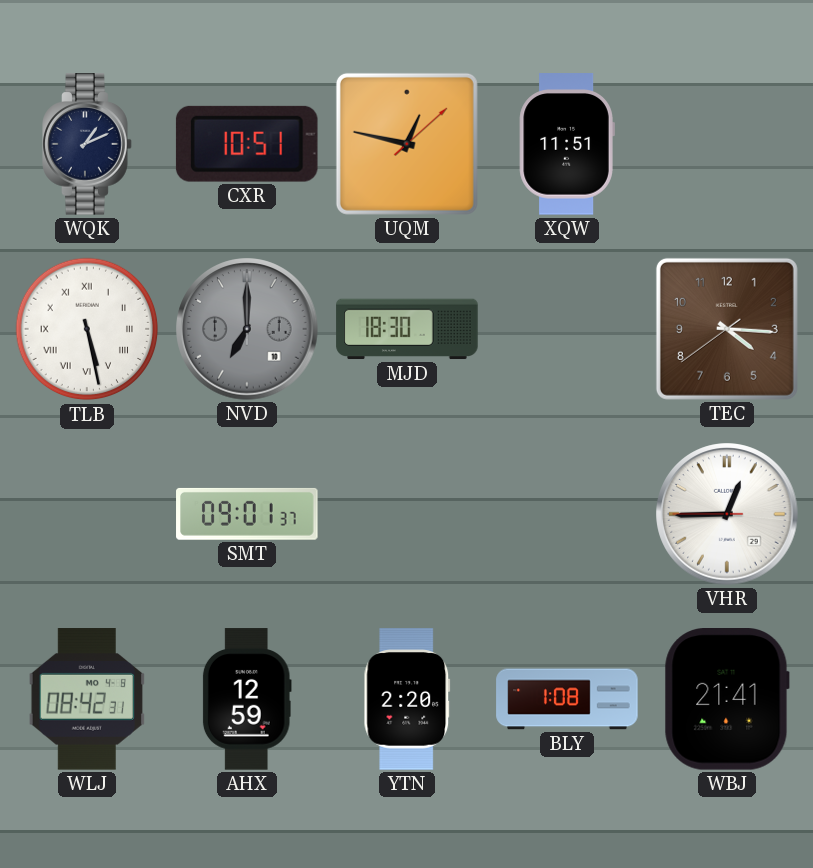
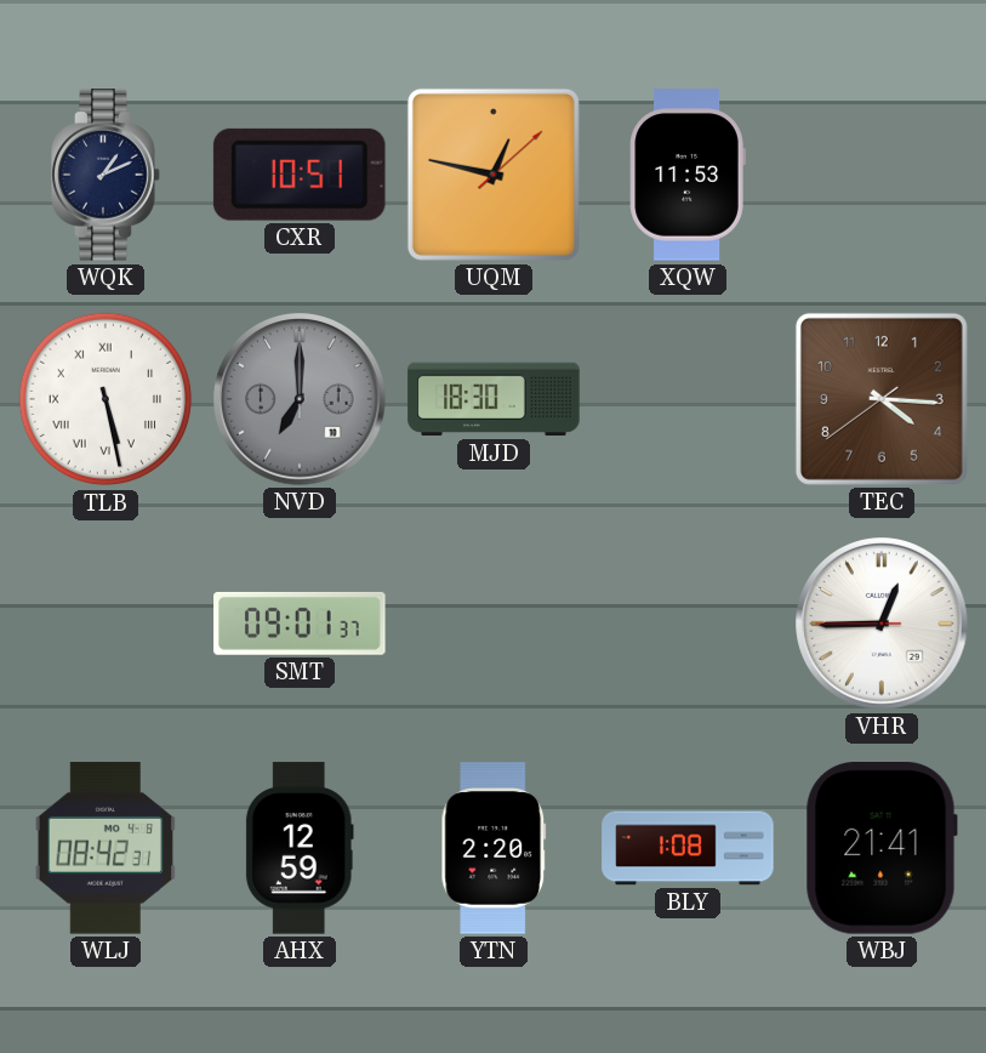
XQW: 11:51 -> 11:53 (688, 175)
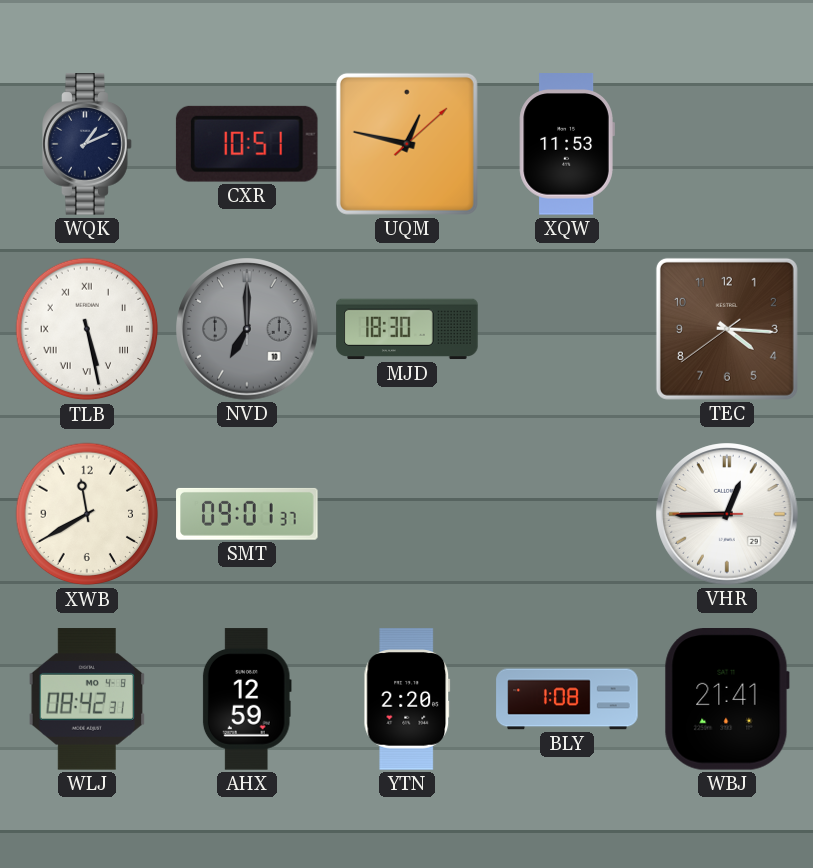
XWB: none -> 11:40 (87, 514)
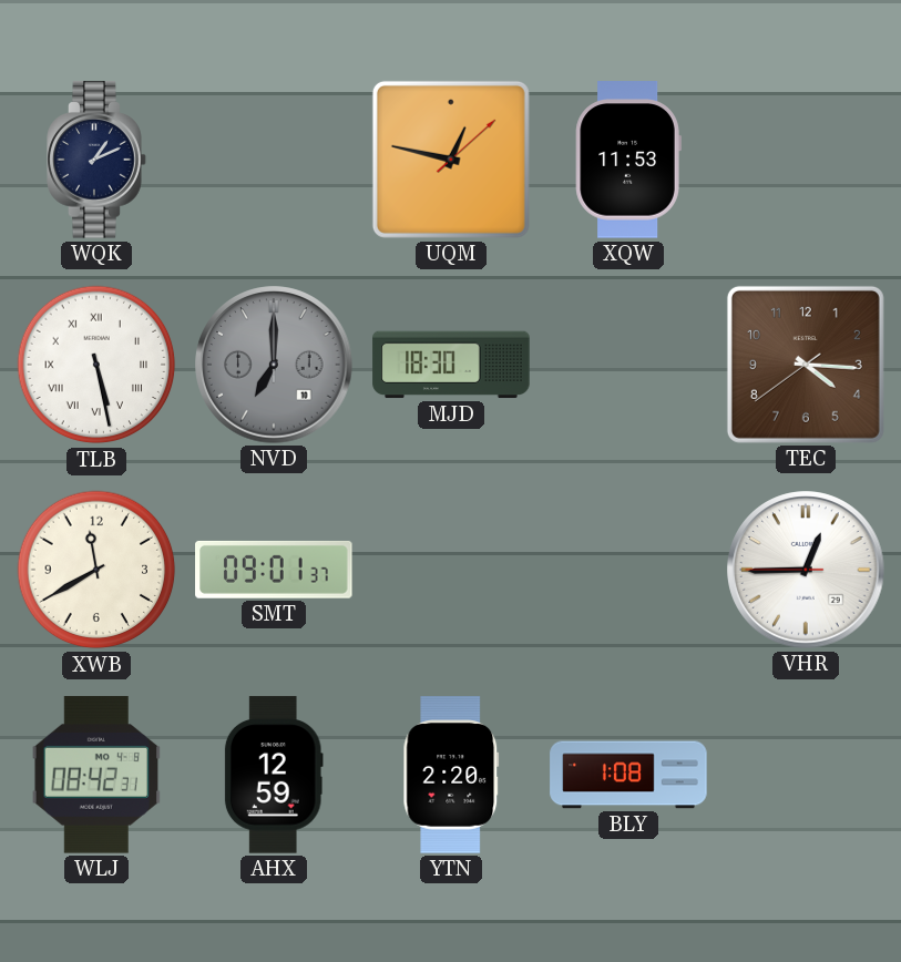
CXR: 10:51 -> none (247, 144)
WBJ: 21:41 -> none (727, 699)
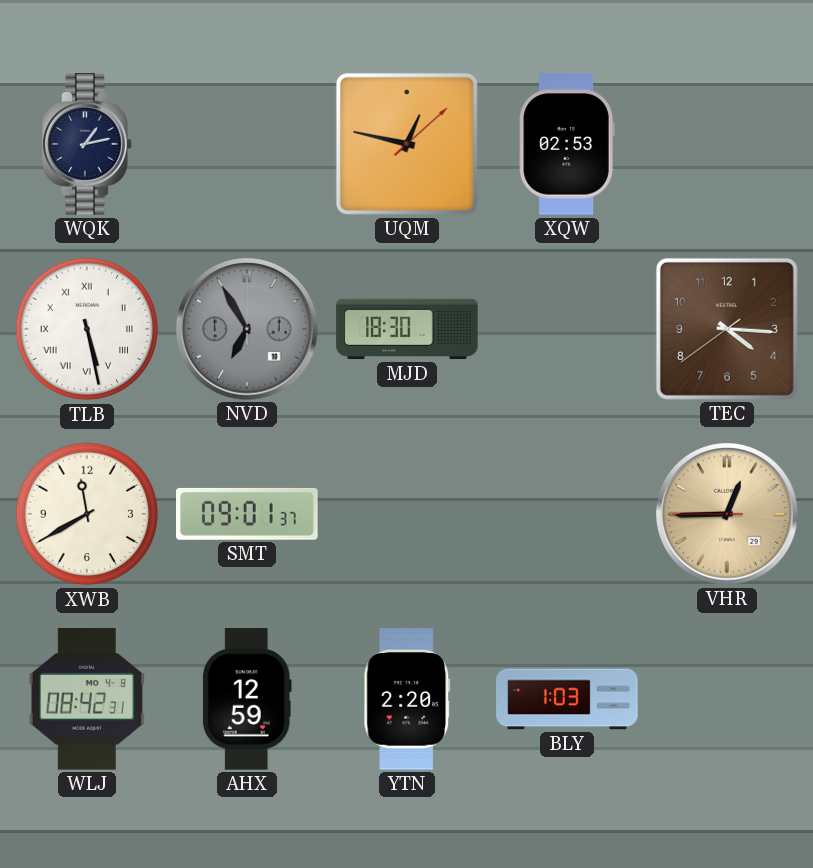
WQK: 1:11 -> 1:13 (87, 144)
XQW: 11:53 -> 02:53 (567, 144)
NVD: 7:00 -> 6:55 (247, 329)
VHR dial: white -> champagne (727, 514)
BLY: 1:08 -> 1:03 (567, 699)
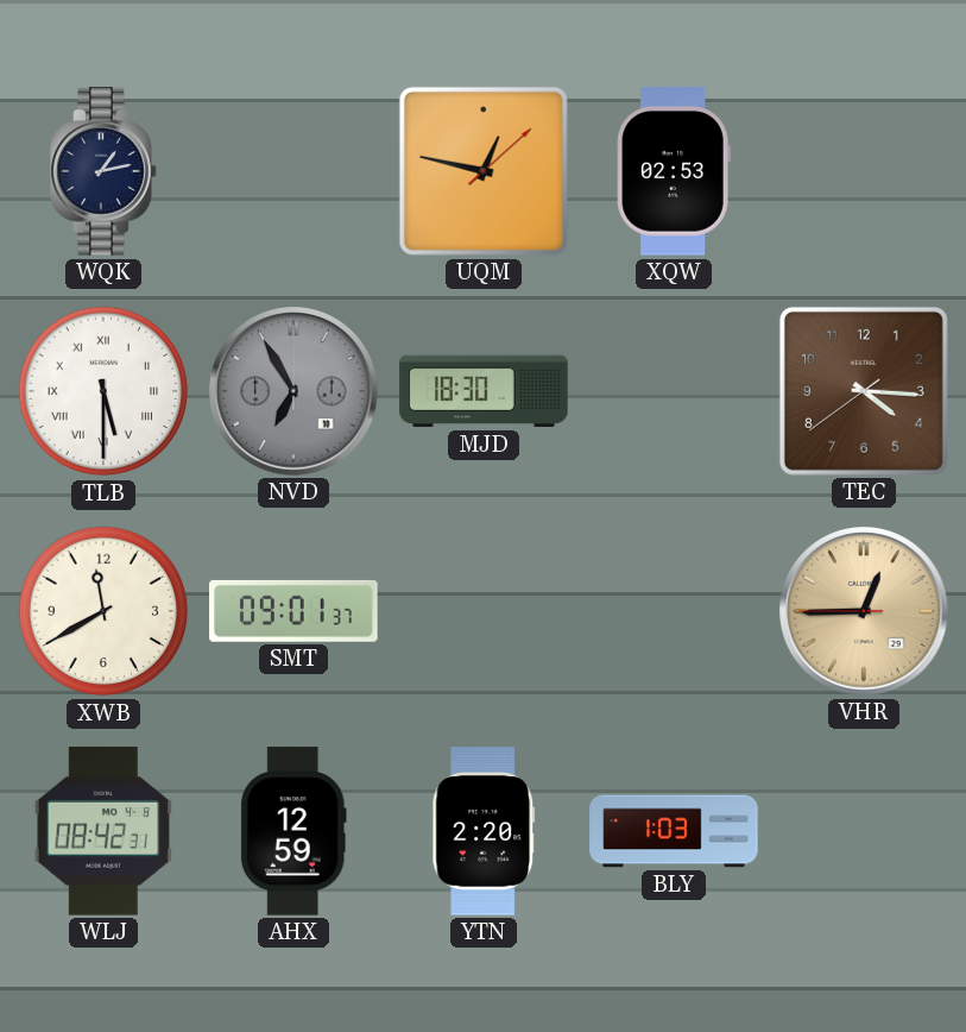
TLB: 5:28 -> 5:30 (103, 391)
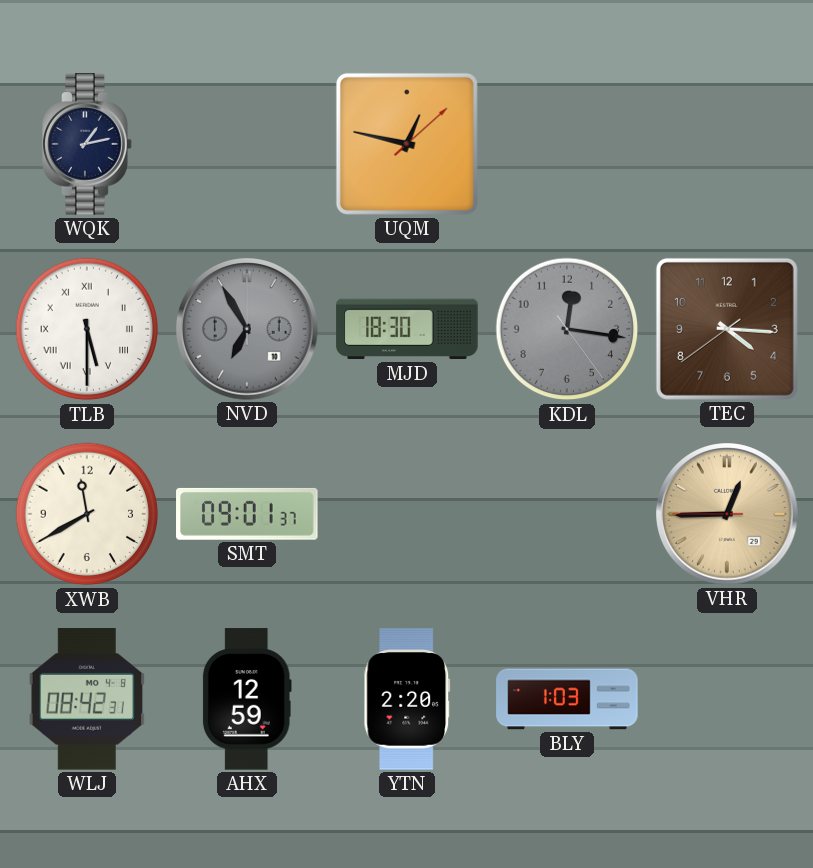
XQW: 02:53 -> none (674, 171)
KDL: none -> 12:16 (567, 329)
